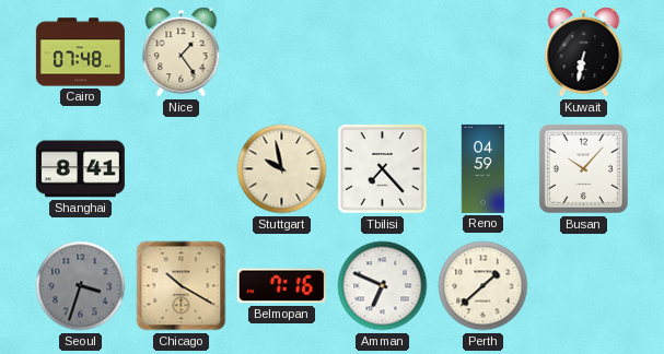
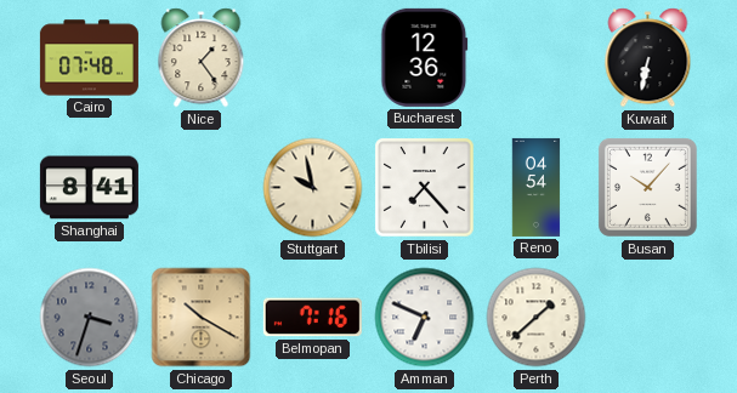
Bucharest: none -> 12:36 (425, 57)
Reno: 04:59 -> 04:54 (537, 187)
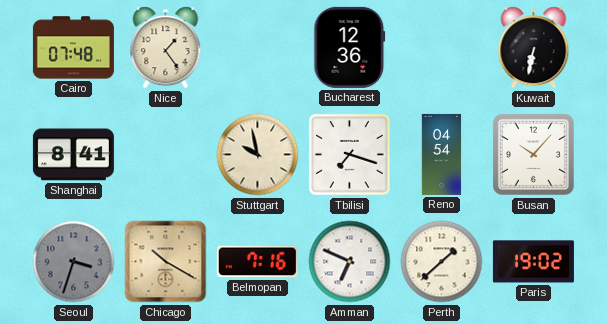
Tbilisi: 7:23 -> 7:18 (350, 155)
Paris: none -> 19:02 (533, 262)
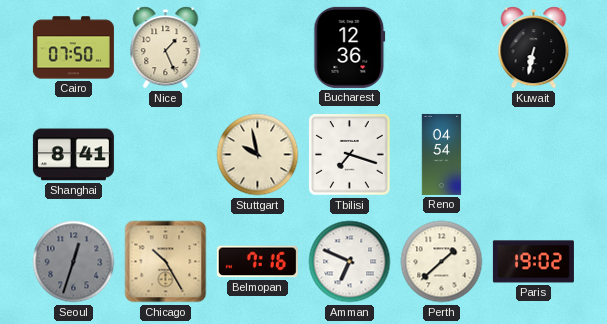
Cairo: 07:48 -> 07:50 (73, 48)
Nice: 1:24 -> 1:26 (166, 48)
Busan: 10:07 -> none (533, 154)
Seoul: 3:33 -> 12:33 (74, 262)
Chicago: 10:20 -> 10:25 (166, 262)
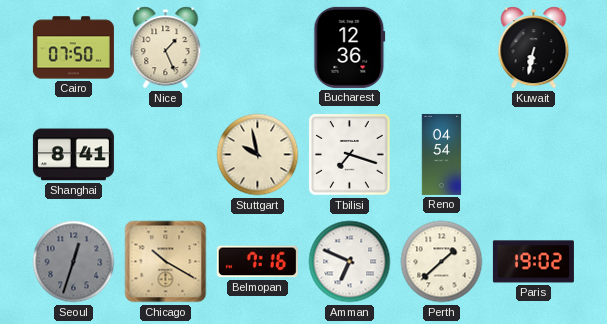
Chicago: 10:25 -> 10:20 (166, 262)
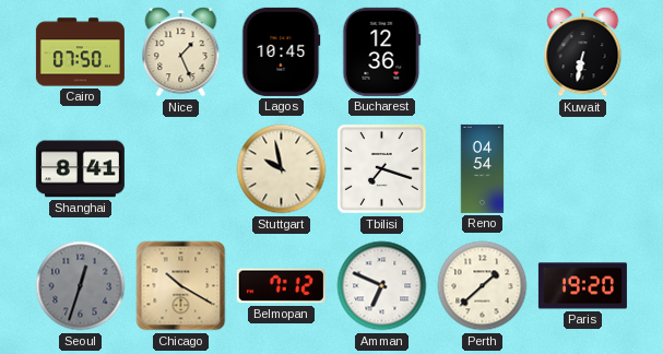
Lagos: none -> 10:45 (282, 51)
Belmopan: 7:16 -> 7:12 (281, 286)
Paris: 19:02 -> 19:20 (582, 286)
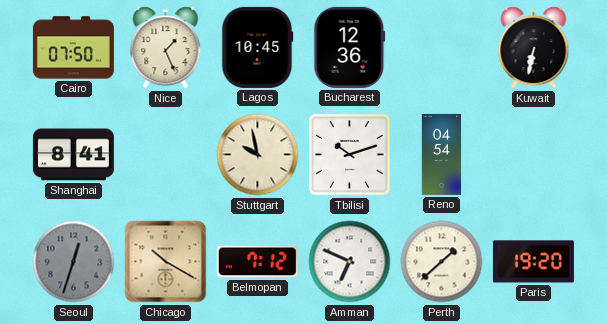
Tbilisi: 7:18 -> 10:12 (350, 155)
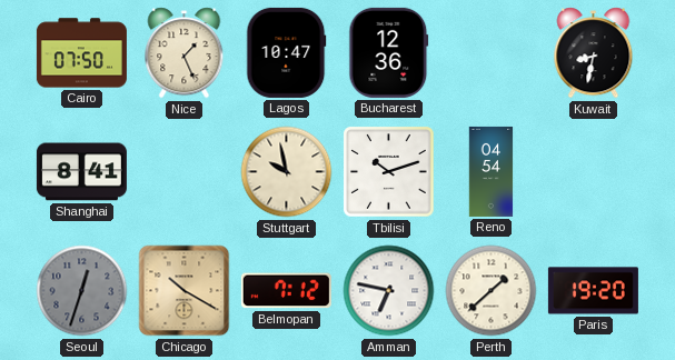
Lagos: 10:45 -> 10:47 (287, 52)
Kuwait: 6:32 -> 8:32 (594, 53)
Amman: 6:49 -> 6:47 (389, 291)
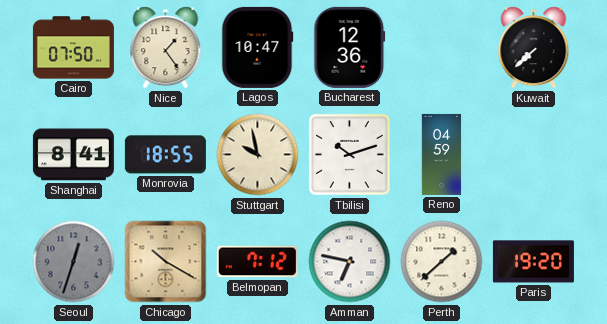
Nice: 1:26 -> 1:24 (166, 48)
Kuwait: 8:32 -> 7:38 (534, 48)
Monrovia: none -> 18:55 (165, 155)
Reno: 04:54 -> 04:59 (442, 154)
